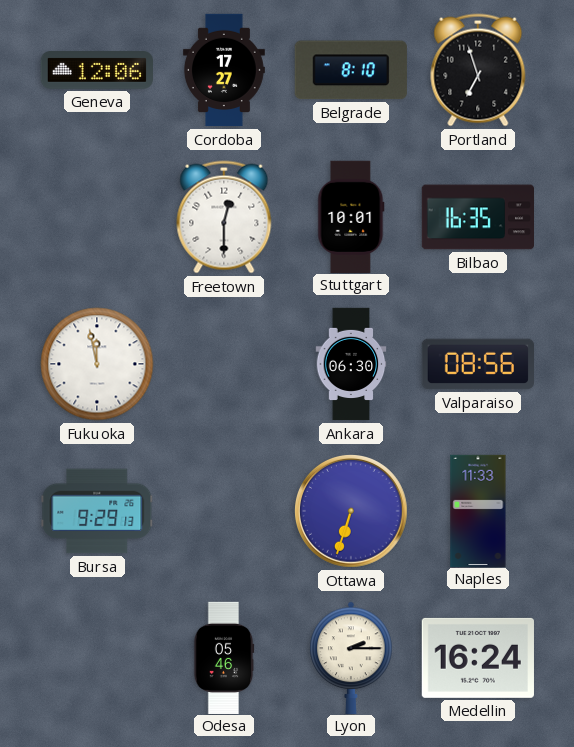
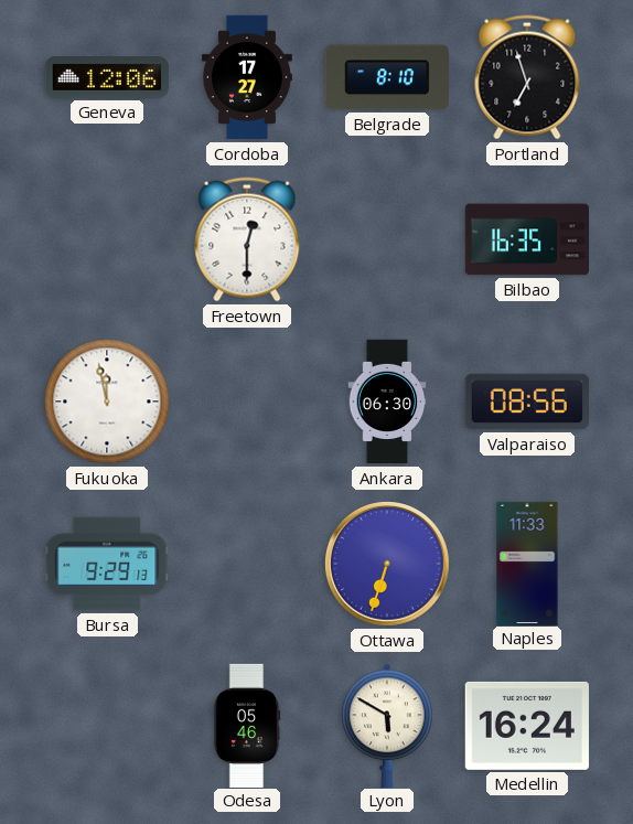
Stuttgart: 10:01 -> none (351, 216)
Lyon: 2:15 -> 5:50 (387, 725)
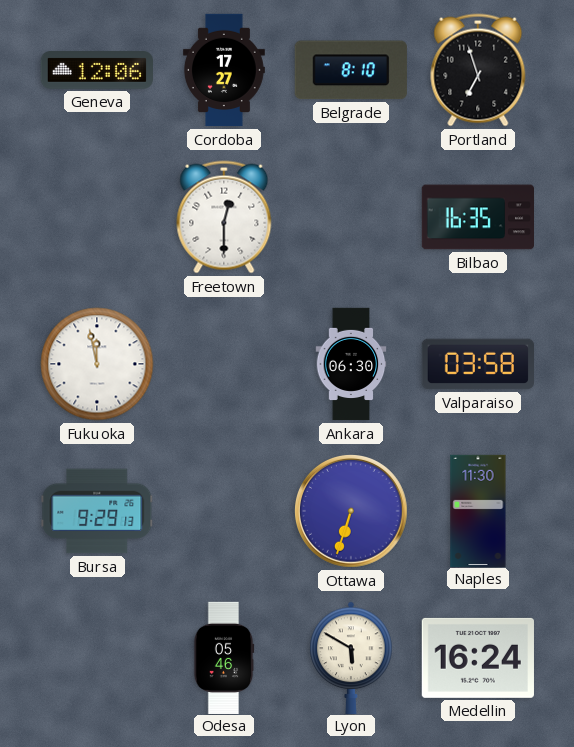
Valparaiso: 08:56 -> 03:58 (477, 364)
Naples: 11:33 -> 11:30 (478, 510)
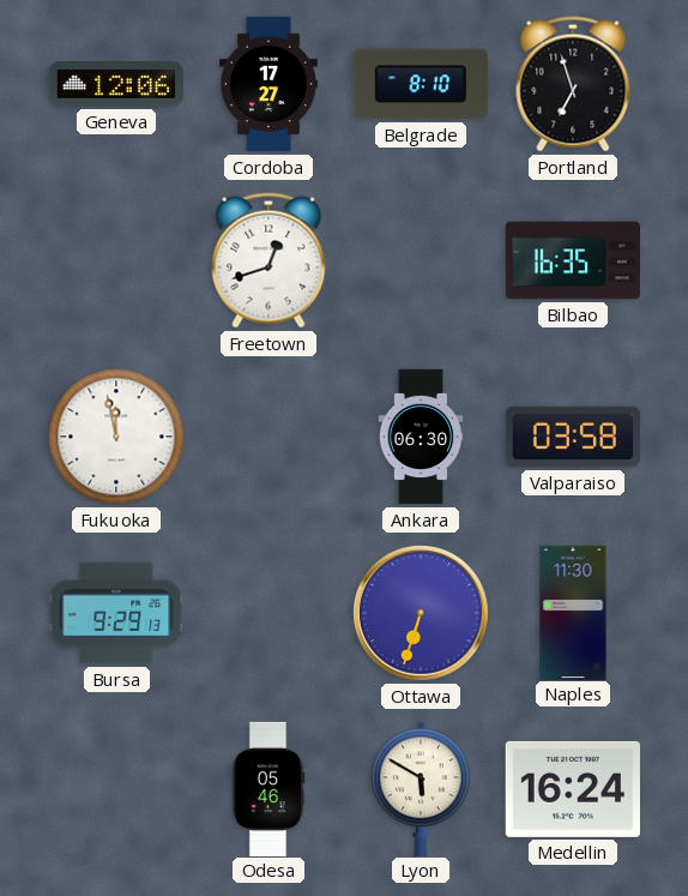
Freetown: 12:30 -> 12:42 (268, 260)
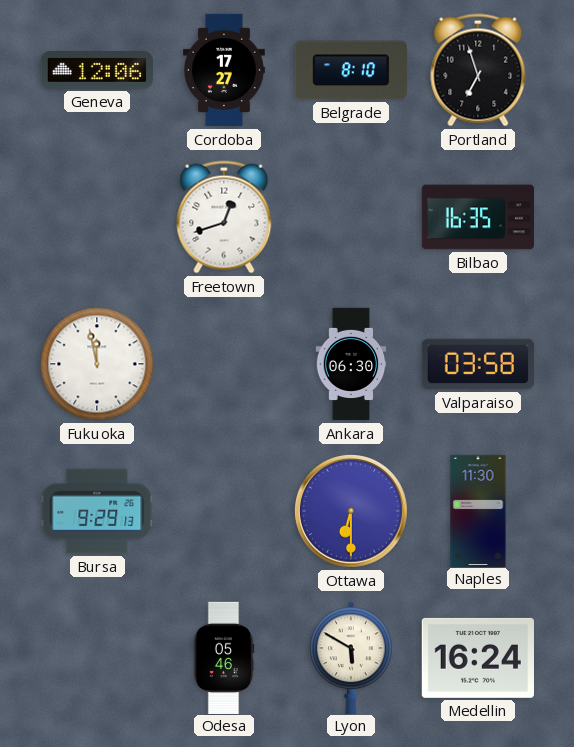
Ottawa: 6:33 -> 6:30 (352, 512)
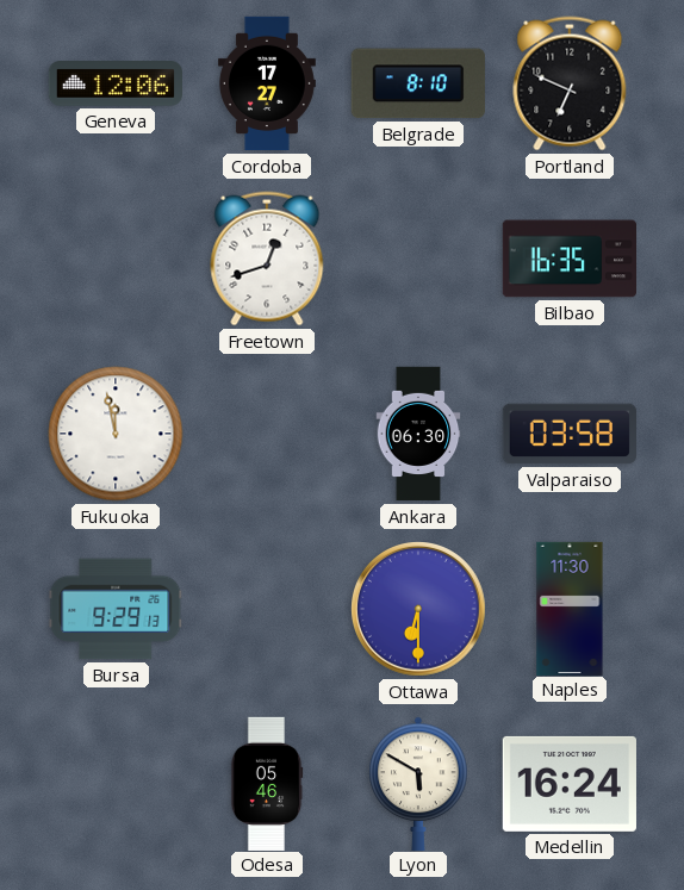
Portland: 6:57 -> 6:49 (570, 83)
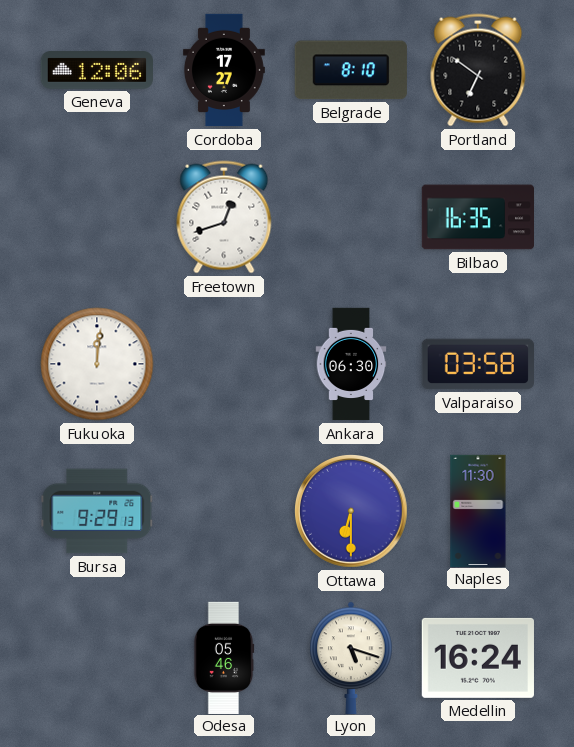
Portland: 6:49 -> 6:51 (478, 70)
Fukuoka: 11:58 -> 12:01 (97, 364)
Lyon: 5:50 -> 5:18 (351, 657)
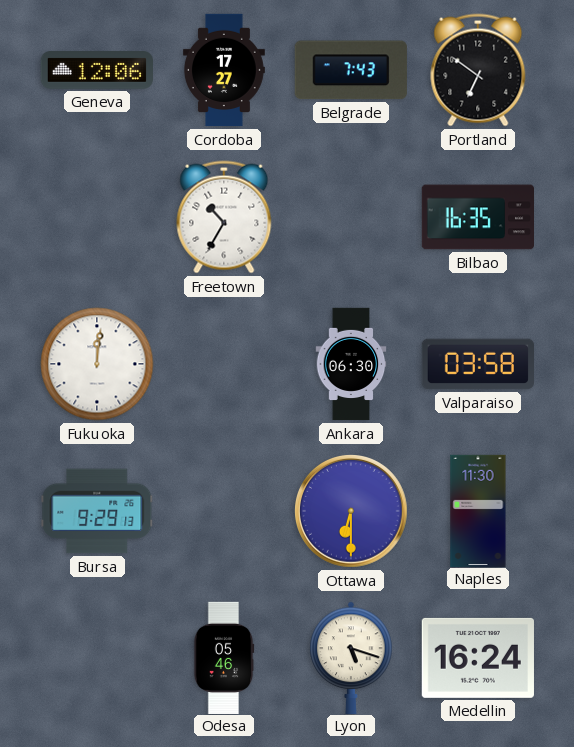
Belgrade: 8:10 -> 7:43 (351, 70)
Freetown: 12:42 -> 10:35 (224, 217)
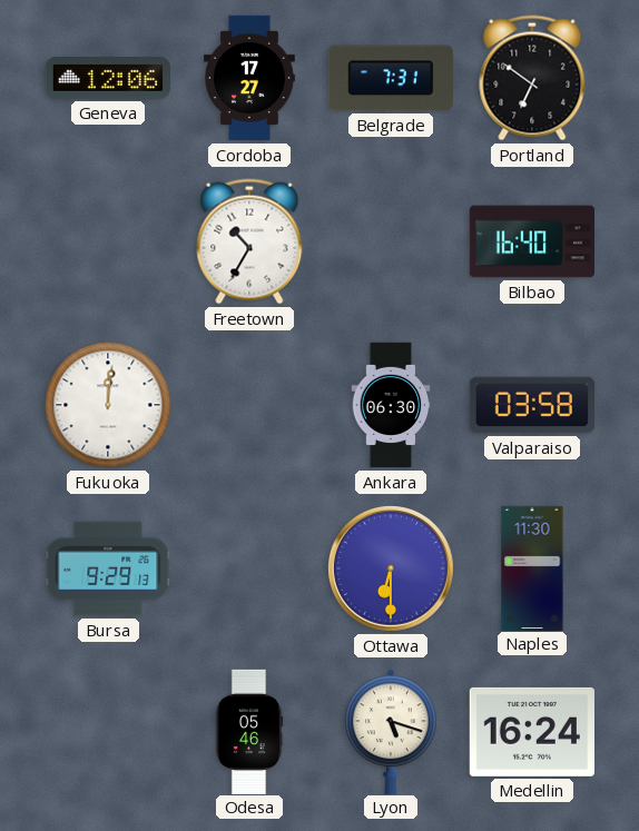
Belgrade: 7:43 -> 7:31 (391, 78)
Bilbao: 16:35 -> 16:40 (531, 241)
